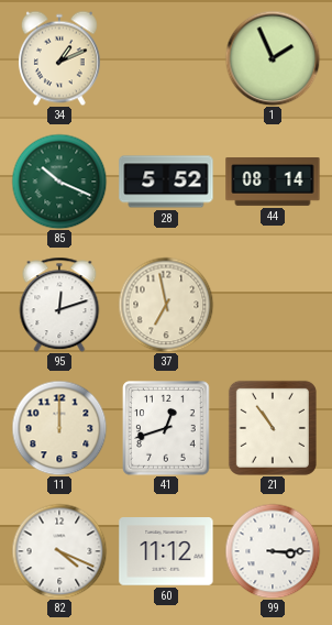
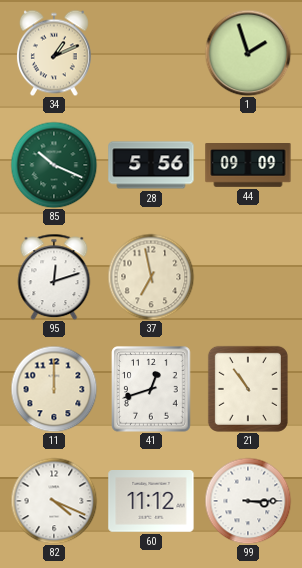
1: 1:56 -> 1:57 (248, 53)
28: 5:52 -> 5:56 (151, 165)
44: 08:14 -> 09:09 (248, 166)
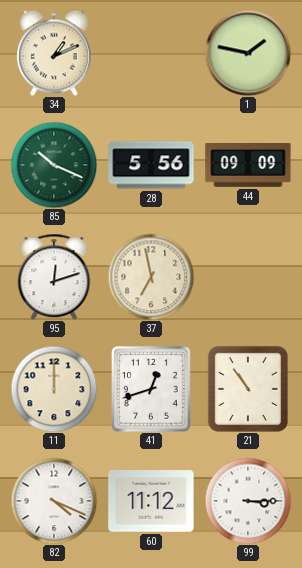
1: 1:57 -> 1:47 (248, 53)
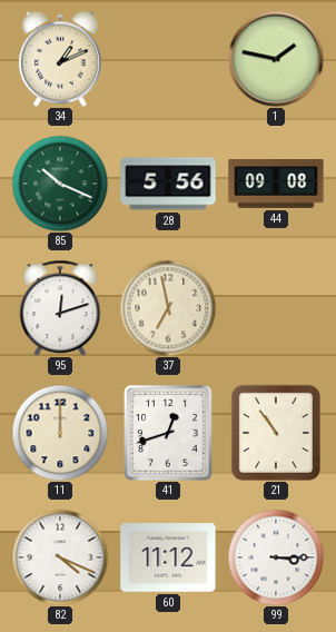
44: 09:09 -> 09:08 (276, 185)
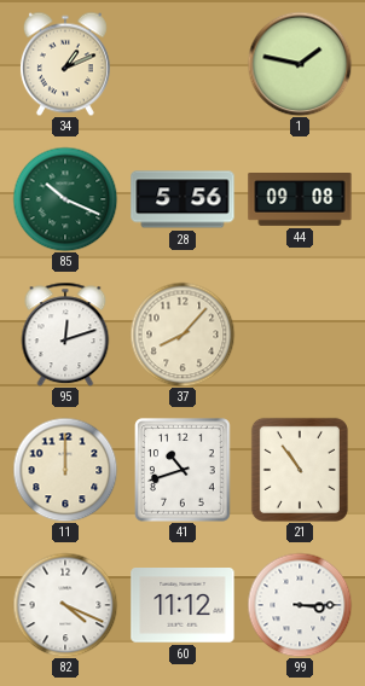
37: 6:58 -> 8:07 (182, 335)
41: 12:42 -> 10:42 (182, 470)
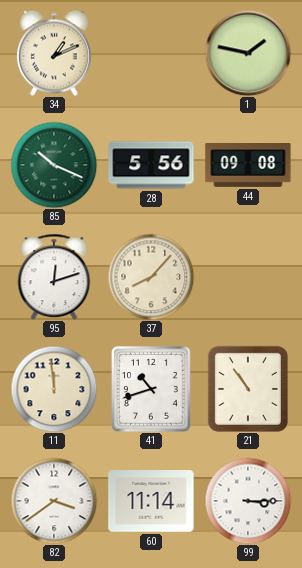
11: 12:00 -> 11:59 (54, 389)
82: 4:19 -> 3:39 (54, 501)
60: 11:12 -> 11:14 (151, 501)
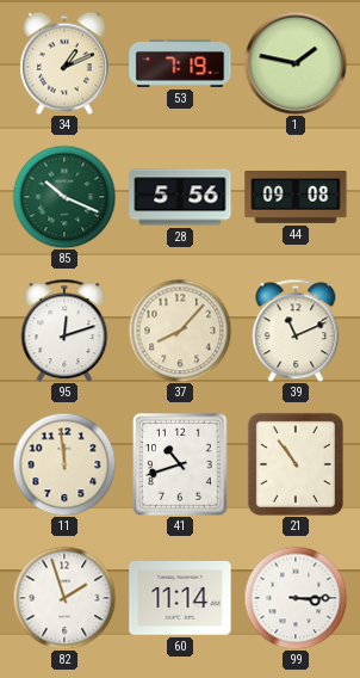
53: none -> 7:19 (180, 63)
39: none -> 11:11 (296, 331)
82: 3:39 -> 1:57 (64, 598)
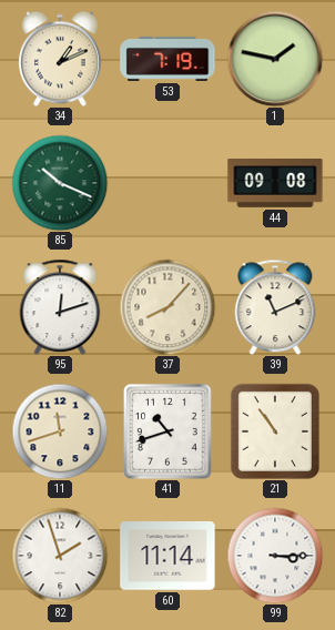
28: 5:56 -> none (180, 197)
11: 11:59 -> 11:42 (60, 431)
